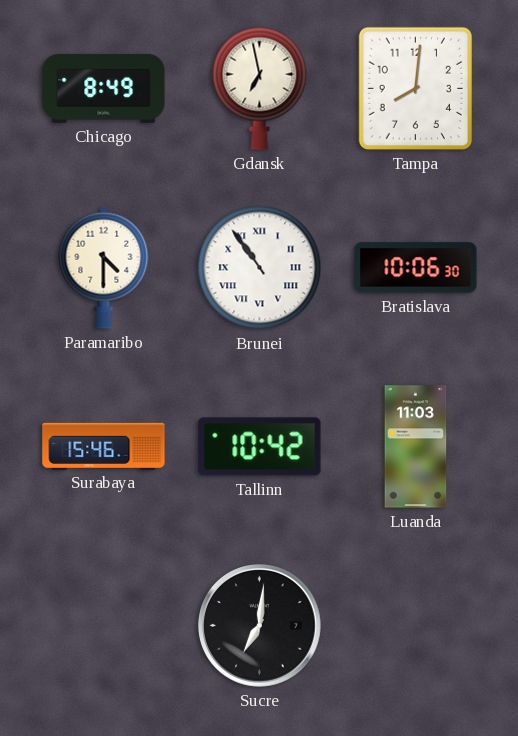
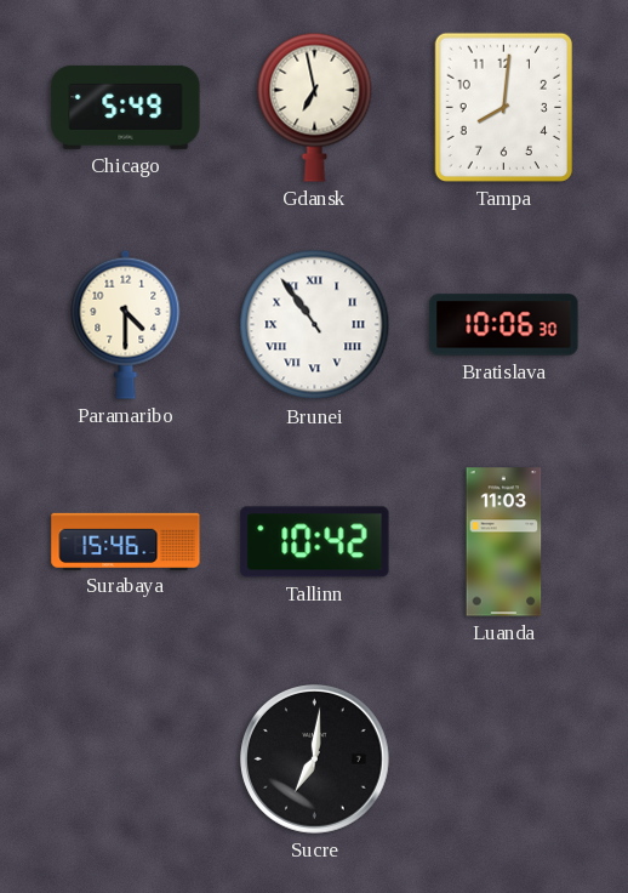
Chicago: 8:49 -> 5:49 (126, 107)
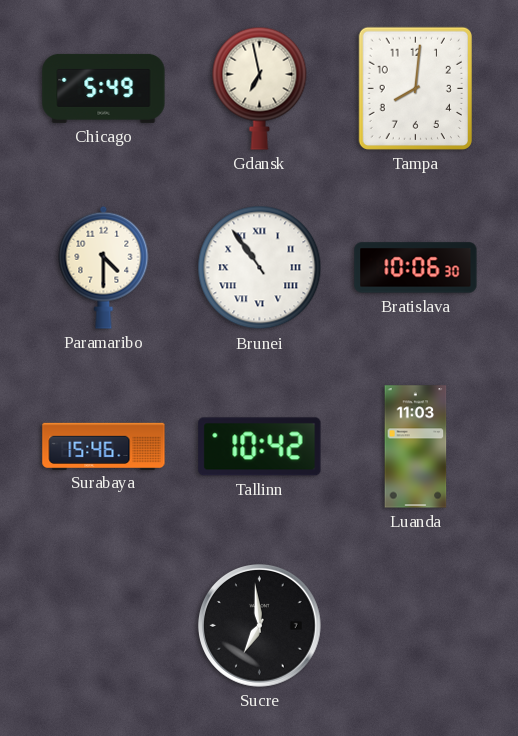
Sucre: 7:01 -> 6:59 (260, 626)
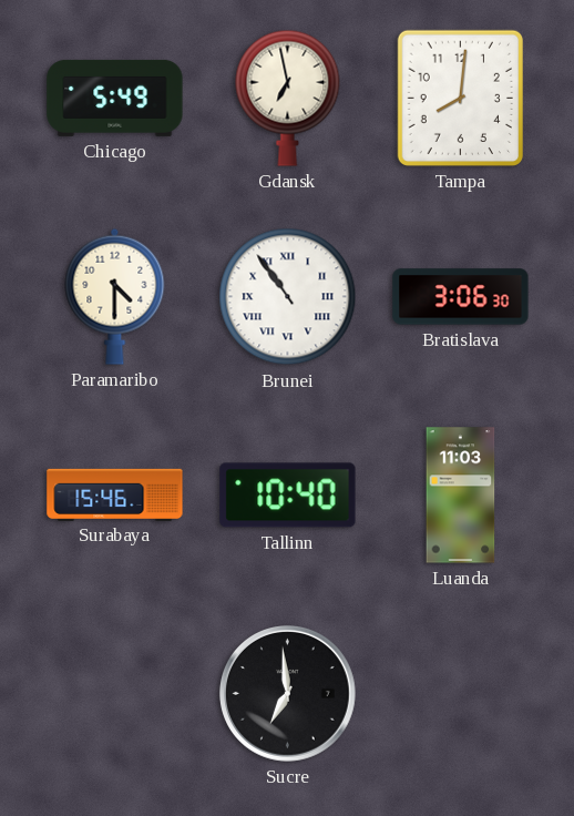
Bratislava: 10:06 -> 3:06 (461, 297)
Tallinn: 10:42 -> 10:40 (288, 496)
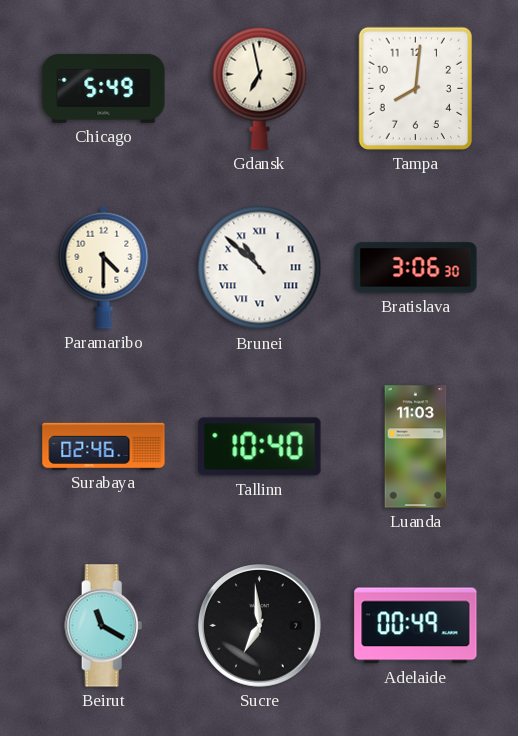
Brunei: 10:54 -> 10:52 (260, 268)
Surabaya: 15:46 -> 02:46 (104, 446)
Beirut: none -> 11:20 (104, 626)
Adelaide: none -> 00:49 (416, 626)
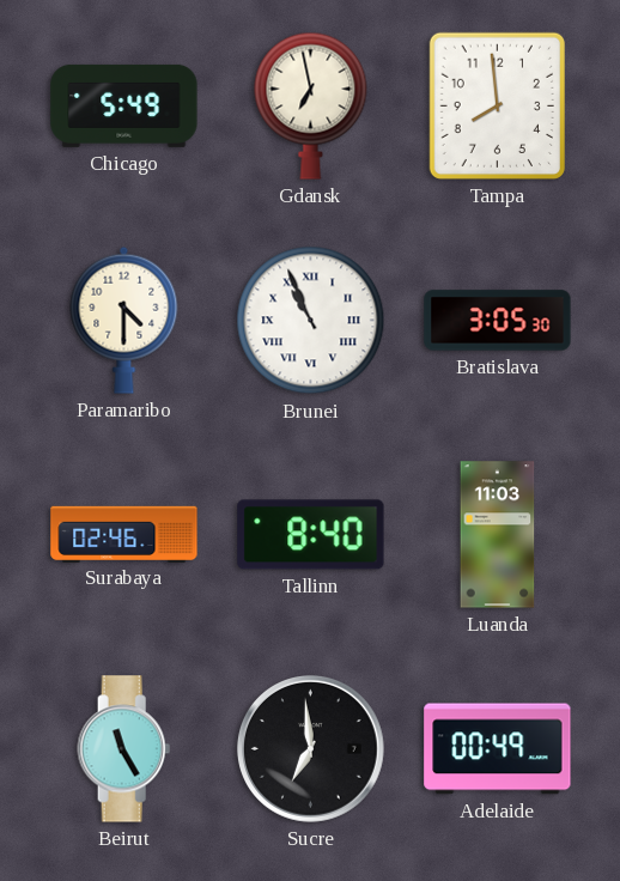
Tampa: 8:01 -> 7:59 (497, 105)
Brunei: 10:52 -> 10:56 (311, 321)
Bratislava: 3:06 -> 3:05 (498, 321)
Tallinn: 10:40 -> 8:40 (311, 535)
Beirut: 11:20 -> 11:25 (124, 749)
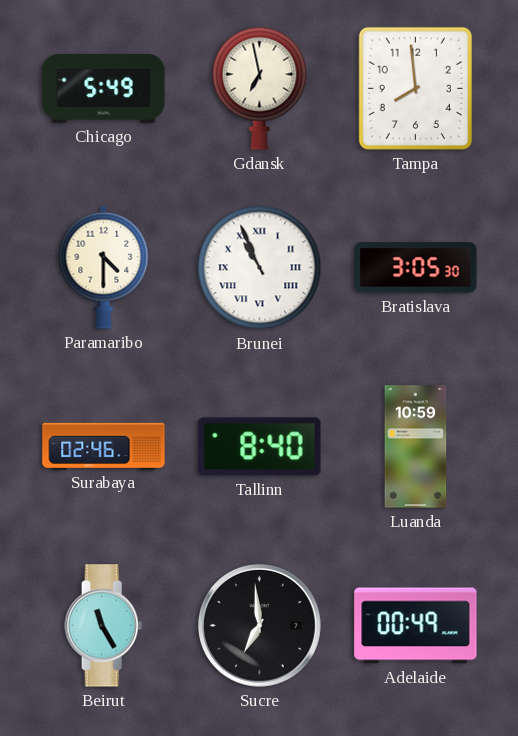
Luanda: 11:03 -> 10:59 (416, 447)
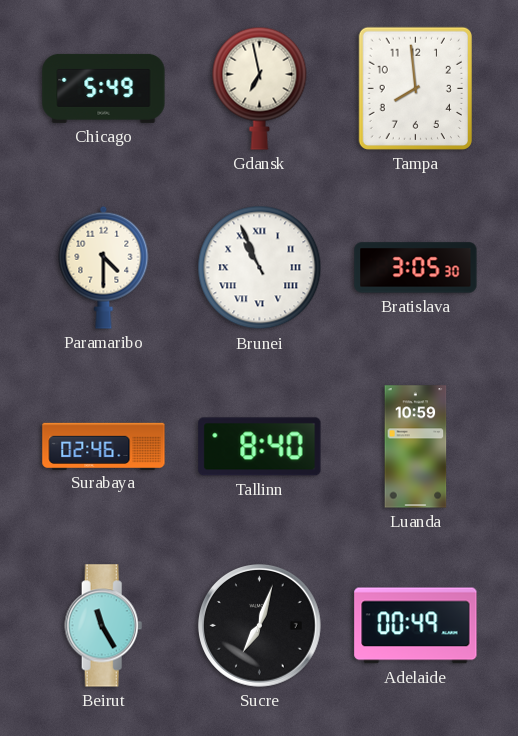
Sucre: 6:59 -> 7:03 (260, 626)
